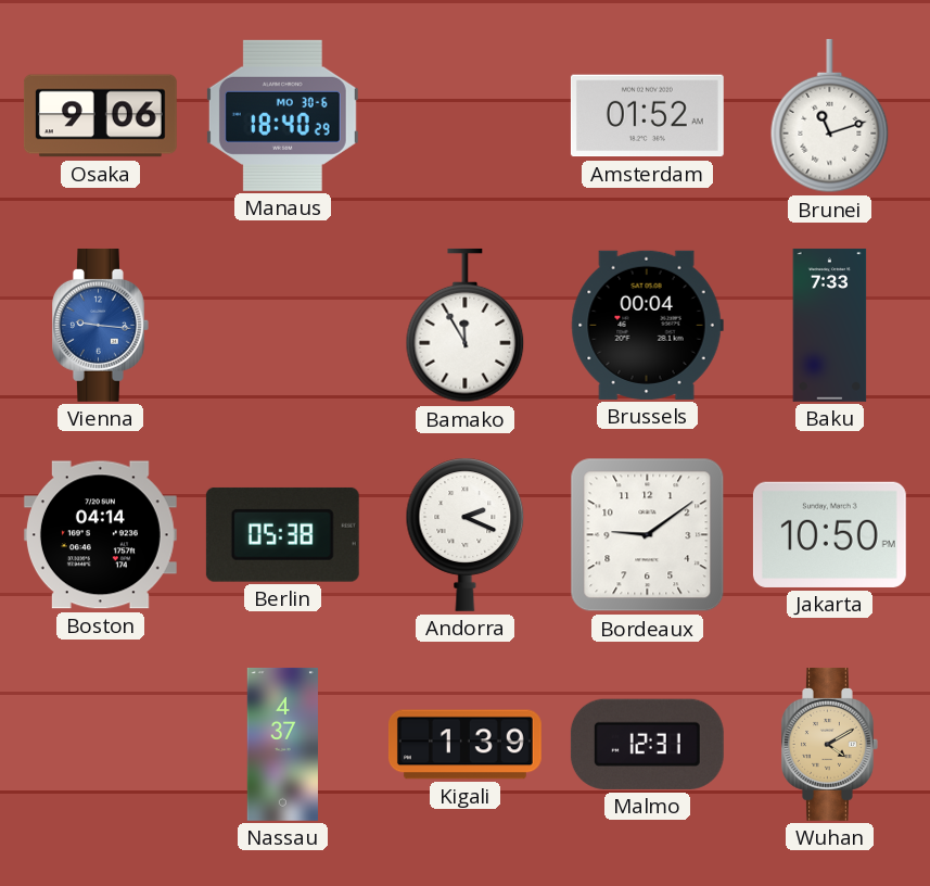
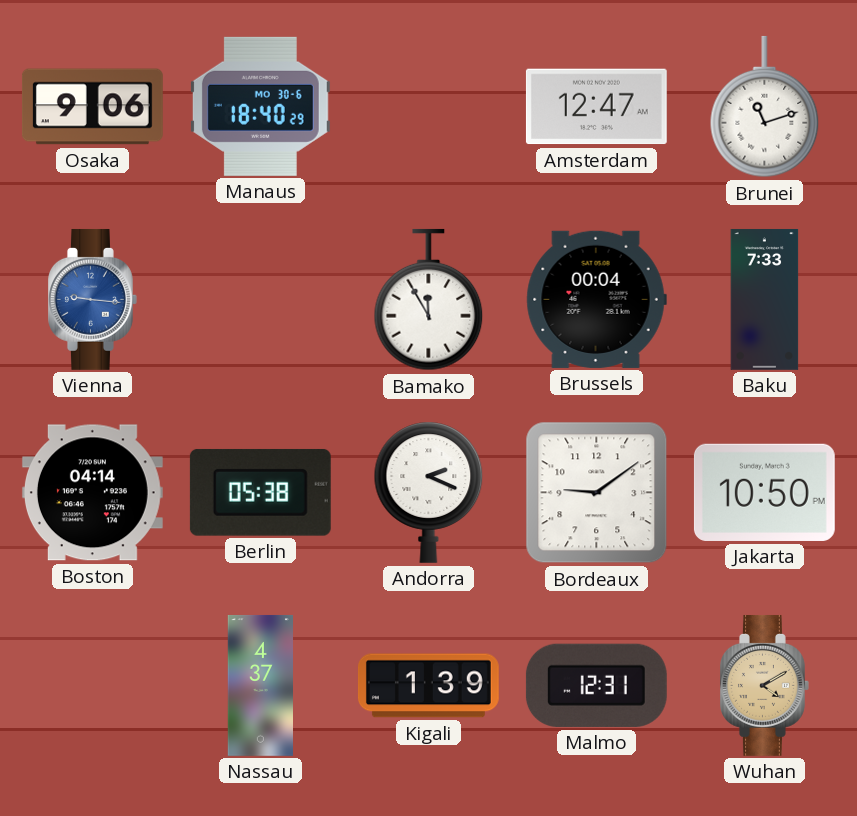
Amsterdam: 01:52 -> 12:47 (596, 107)
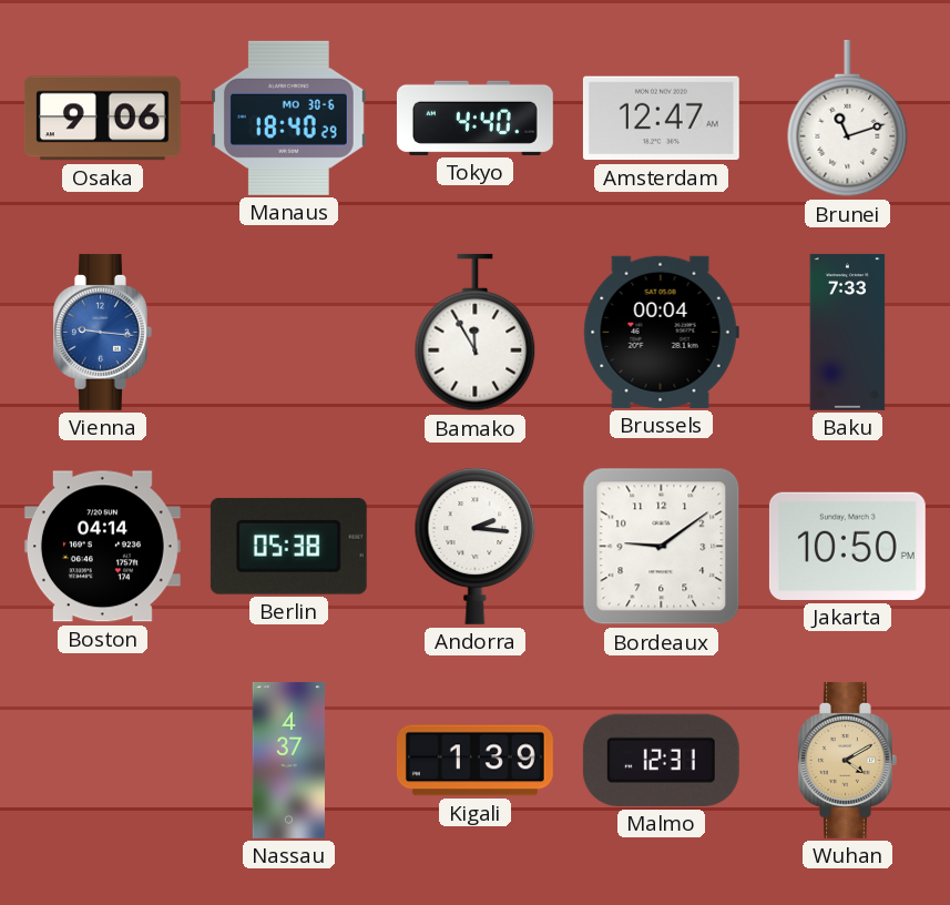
Tokyo: none -> 4:40 (474, 118)
Andorra: 2:19 -> 2:16 (476, 546)
